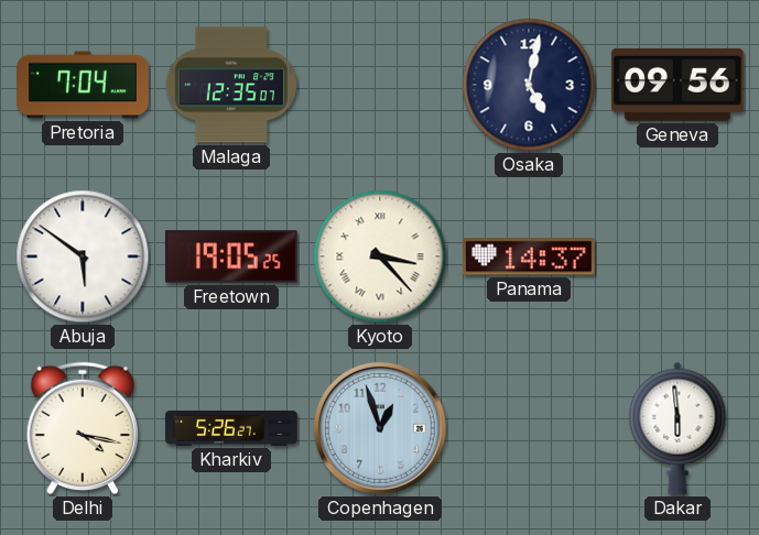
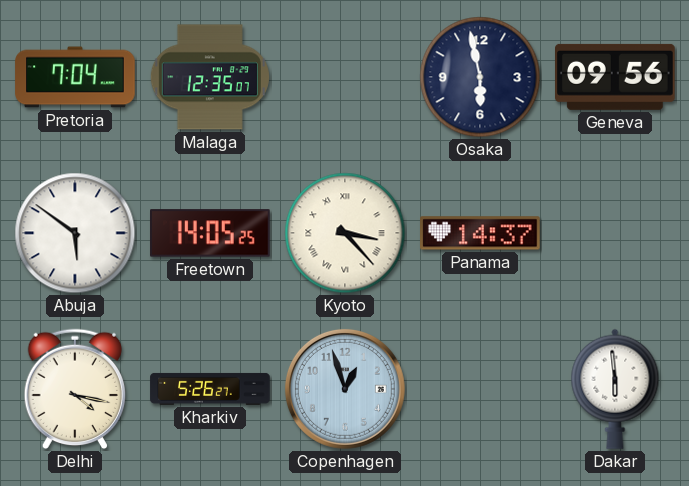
Osaka: 5:02 -> 5:58 (480, 77)
Freetown: 19:05 -> 14:05 (210, 233)
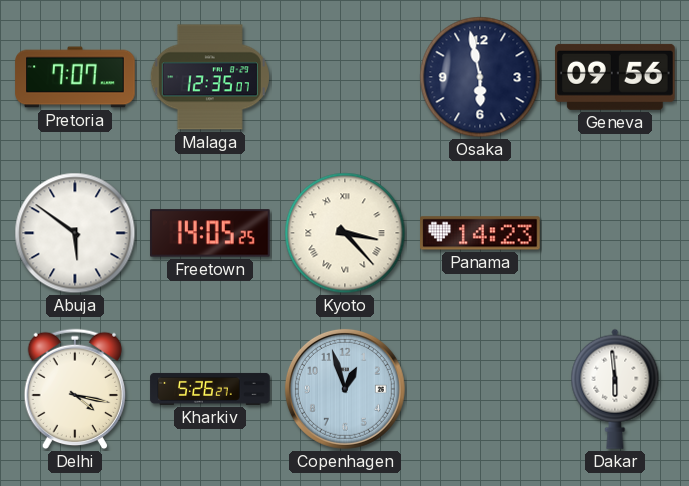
Pretoria: 7:04 -> 7:07 (75, 77)
Panama: 14:37 -> 14:23 (480, 233)
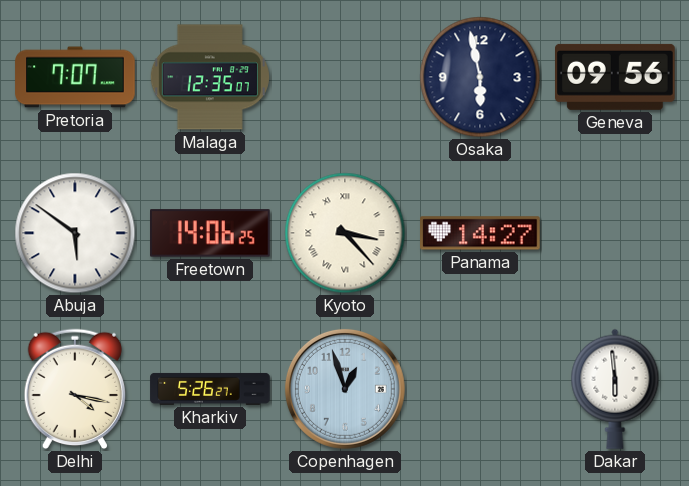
Freetown: 14:05 -> 14:06 (210, 233)
Panama: 14:23 -> 14:27 (480, 233)
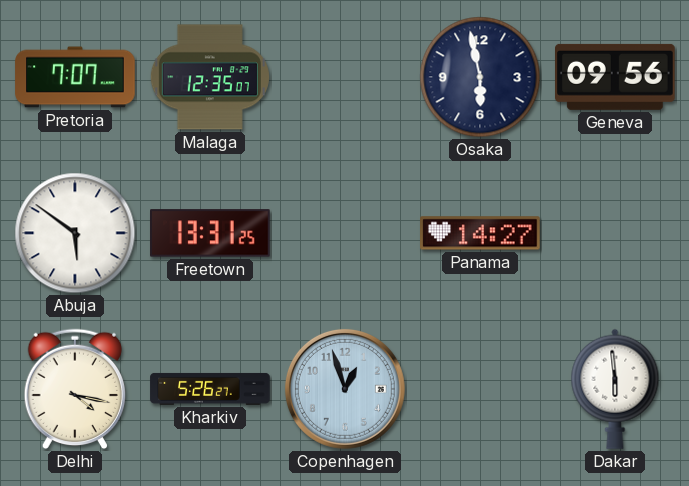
Freetown: 14:06 -> 13:31 (210, 233)
Kyoto: 3:23 -> none (345, 233)
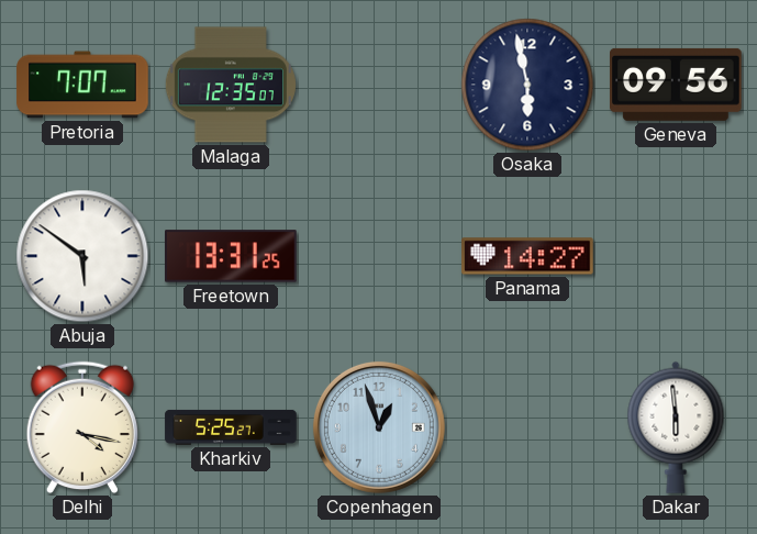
Kharkiv: 5:26 -> 5:25 (231, 427)
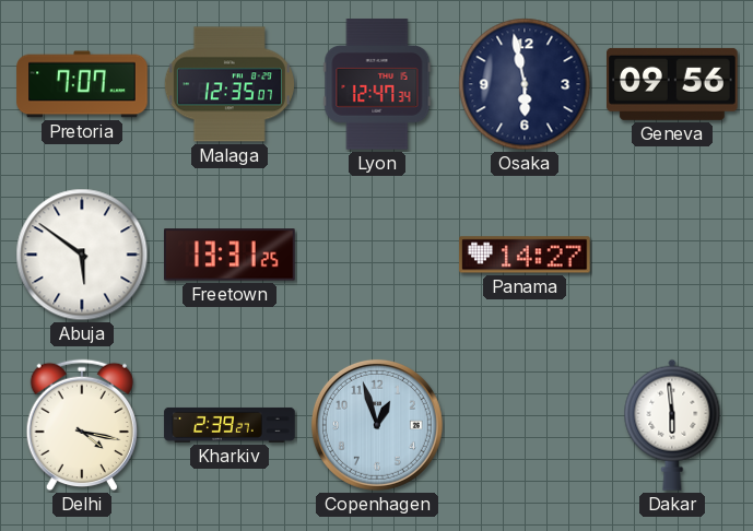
Lyon: none -> 12:47 (377, 84)
Kharkiv: 5:25 -> 2:39 (230, 425)
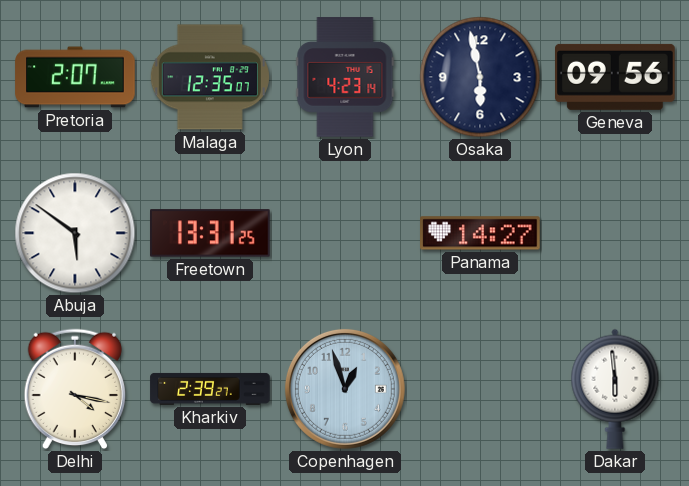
Pretoria: 7:07 -> 2:07 (75, 77)
Lyon: 12:47 -> 4:23 (345, 77)
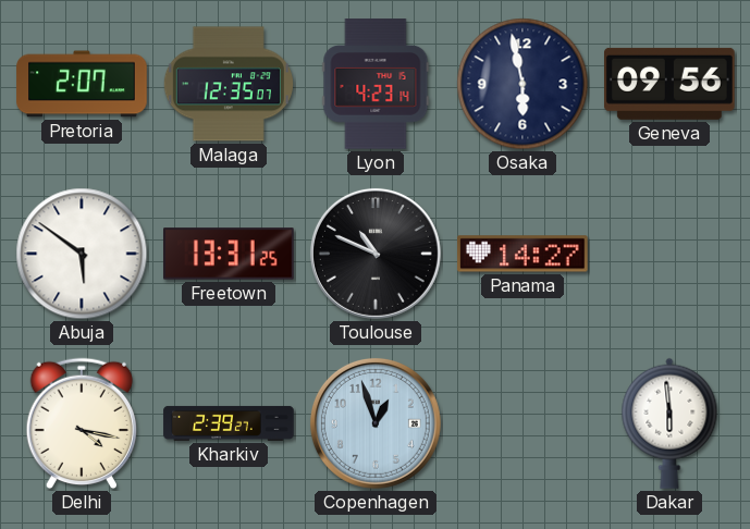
Toulouse: none -> 10:49 (376, 254)
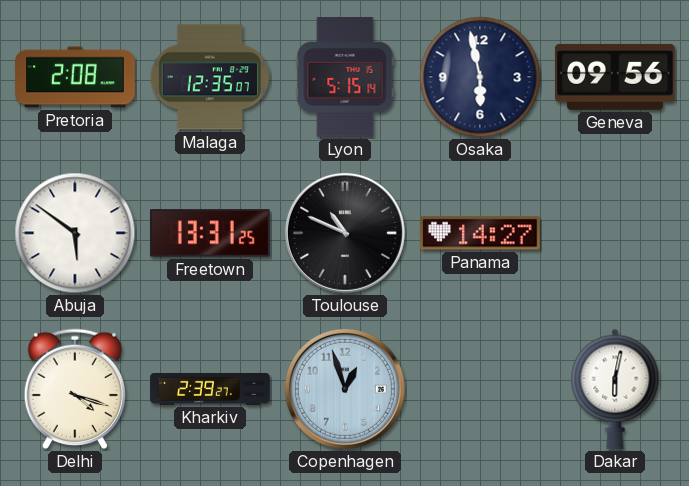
Pretoria: 2:07 -> 2:08 (75, 77)
Lyon: 4:23 -> 5:15 (345, 77)
Delhi: 4:17 -> 4:18 (74, 389)
Dakar: 5:59 -> 6:02 (615, 389)
